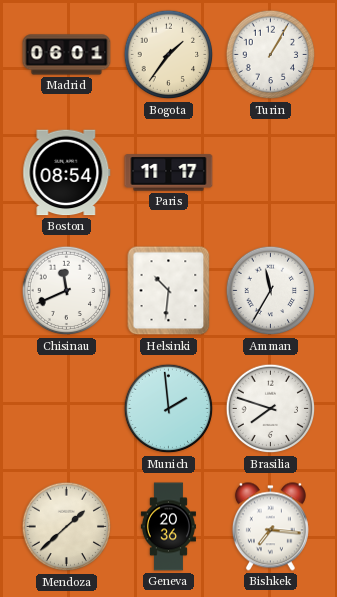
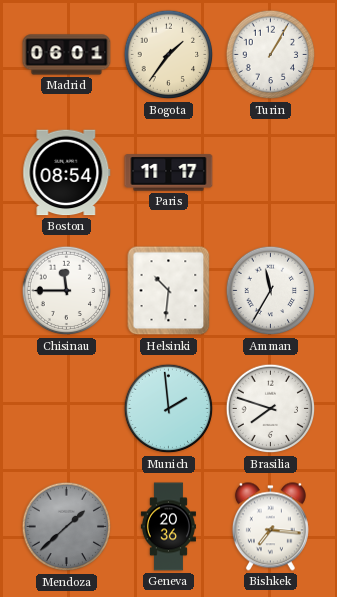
Chisinau: 11:41 -> 11:45 (67, 291)
Mendoza dial: cream -> grey (67, 527)
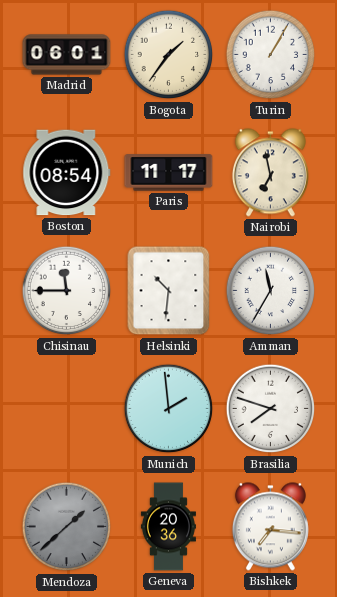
Nairobi: none -> 6:58 (270, 173)
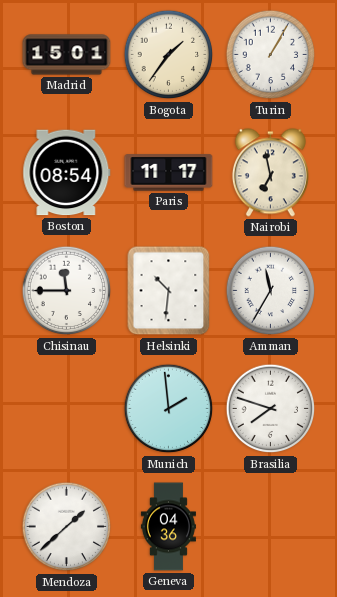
Madrid: 06:01 -> 15:01 (67, 55)
Mendoza dial: grey -> white (67, 527)
Geneva: 20:36 -> 04:36 (168, 527)
Bishkek: 7:16 -> none (270, 527)
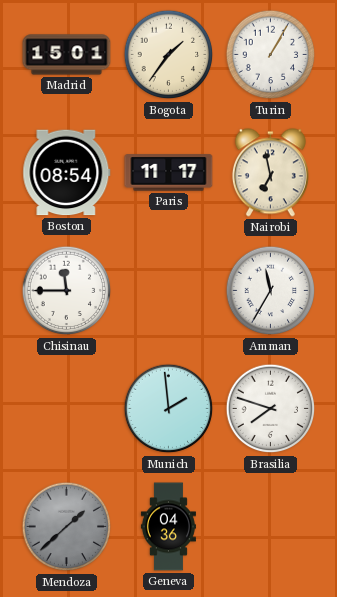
Helsinki: 10:31 -> none (169, 291)
Mendoza dial: white -> grey (67, 527)
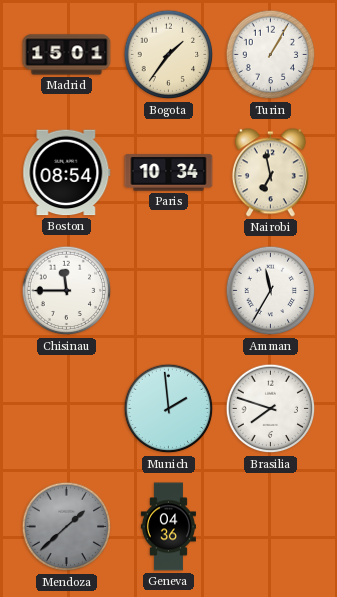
Paris: 11:17 -> 10:34 (169, 173)
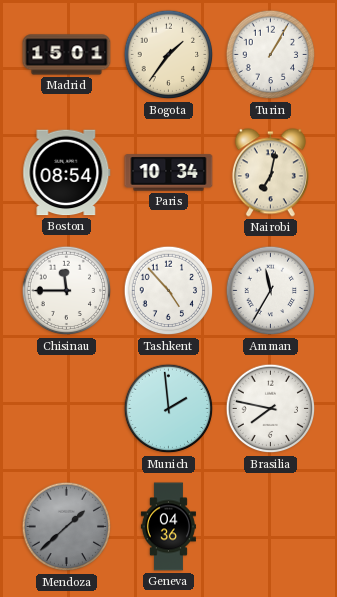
Nairobi: 6:58 -> 7:02 (270, 173)
Tashkent: none -> 4:53 (169, 291)
Brasilia: 7:48 -> 7:47 (271, 409)
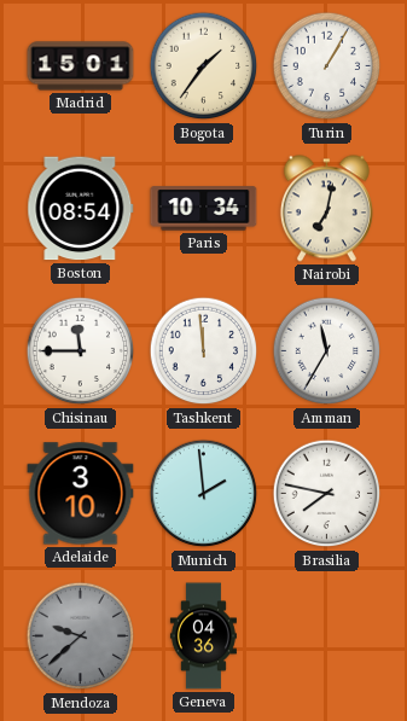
Tashkent: 4:53 -> 11:59 (204, 351)
Adelaide: none -> 3:10 (81, 494)
Mendoza: 1:38 -> 9:38 (81, 636)
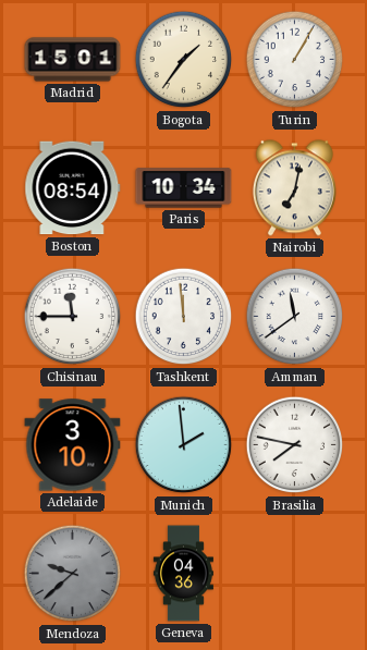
Amman: 11:35 -> 11:39 (295, 317)
